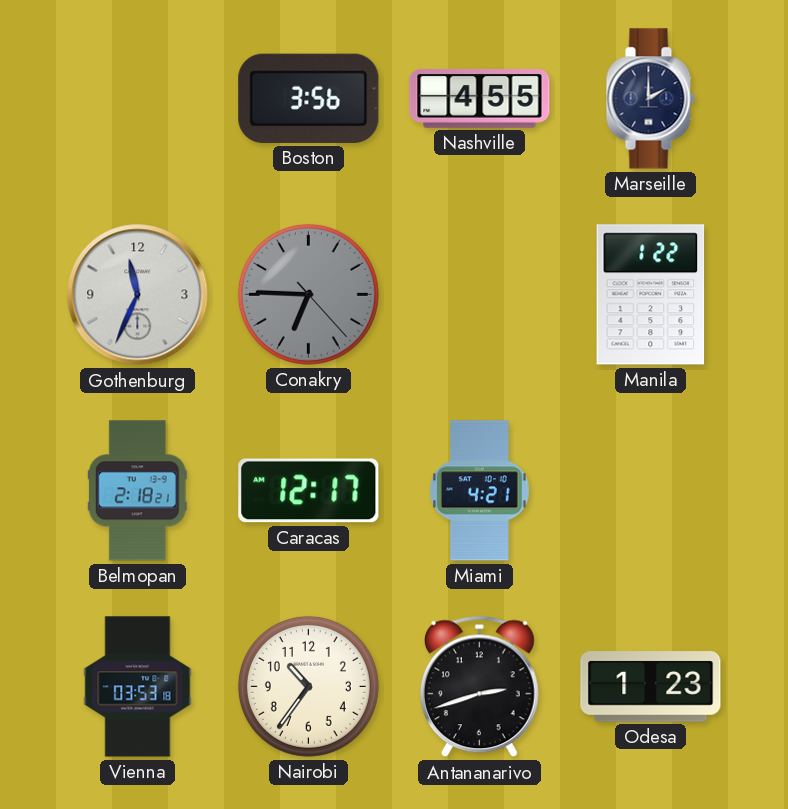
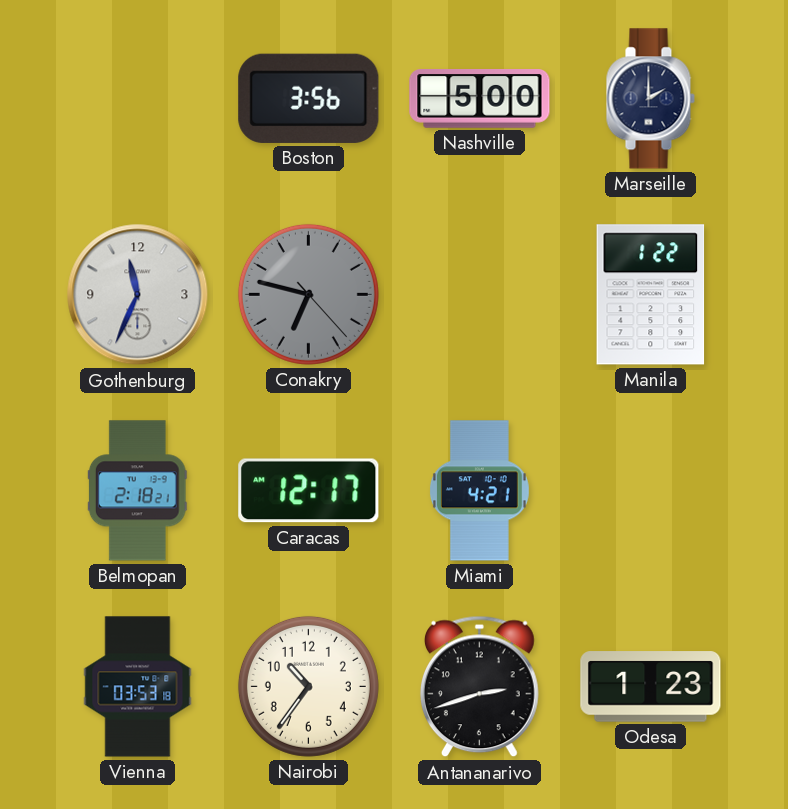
Nashville: 4:55 -> 5:00 (480, 99)
Conakry: 6:45 -> 6:47 (308, 294)
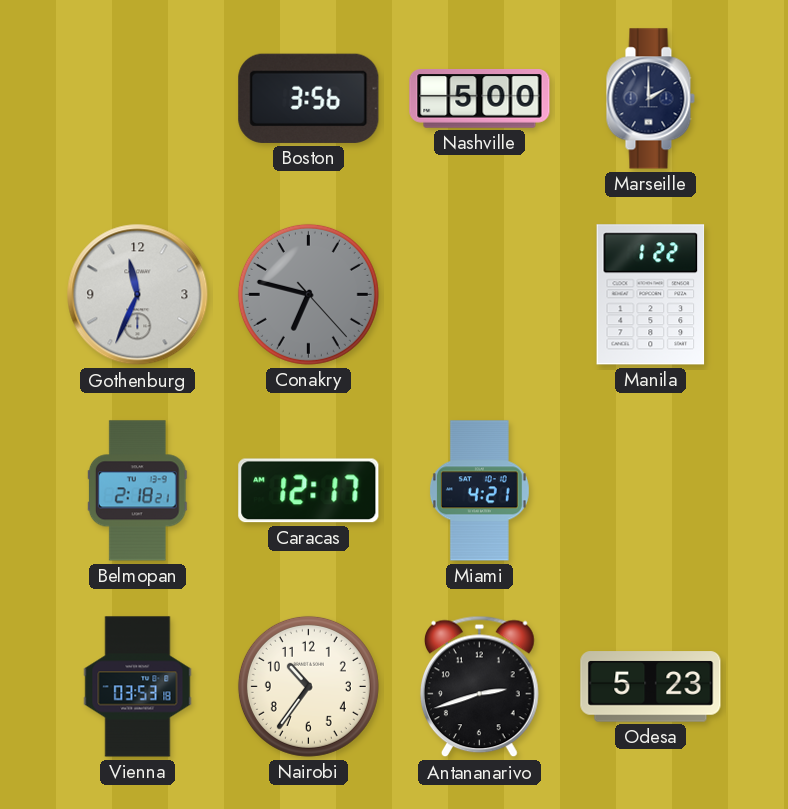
Odesa: 1:23 -> 5:23 (651, 687)
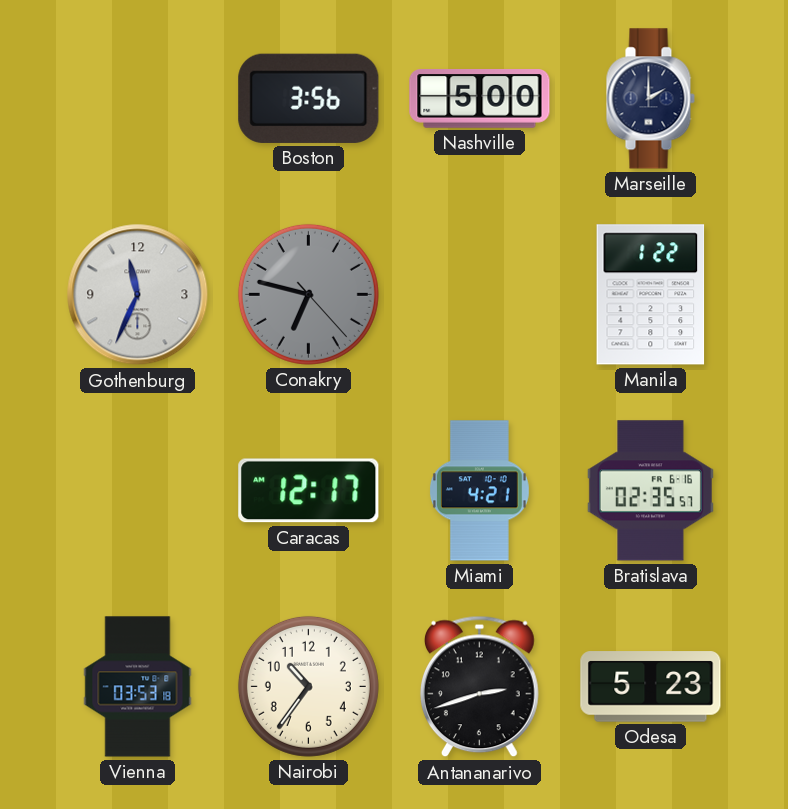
Belmopan: 2:18 -> none (137, 491)
Bratislava: none -> 02:35 (650, 491)
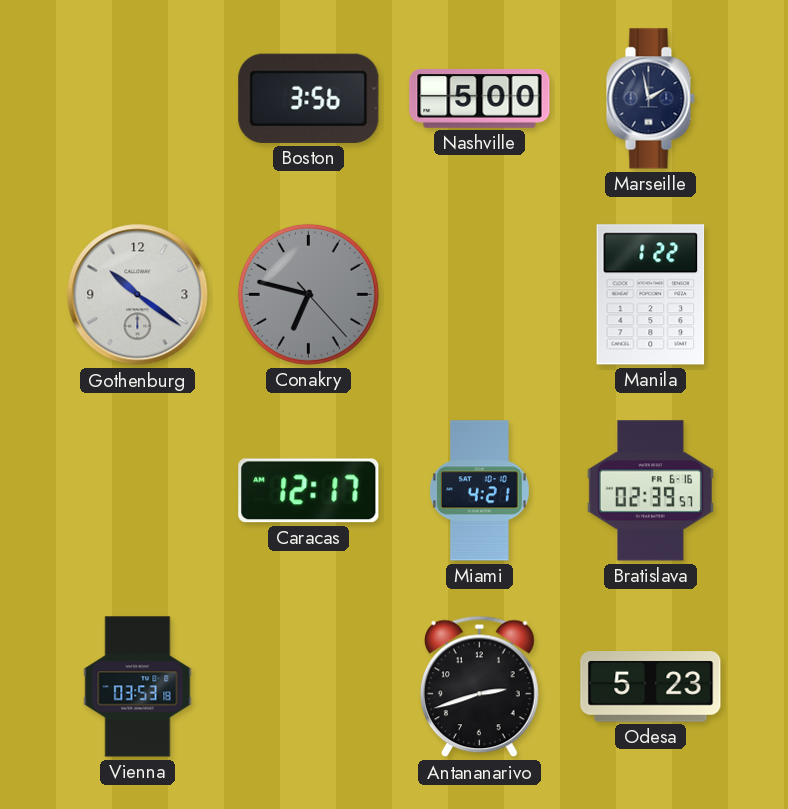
Marseille: 2:00 -> 1:58 (650, 99)
Gothenburg: 11:34 -> 10:21 (138, 295)
Bratislava: 02:35 -> 02:39 (650, 491)
Nairobi: 10:36 -> none (308, 686)
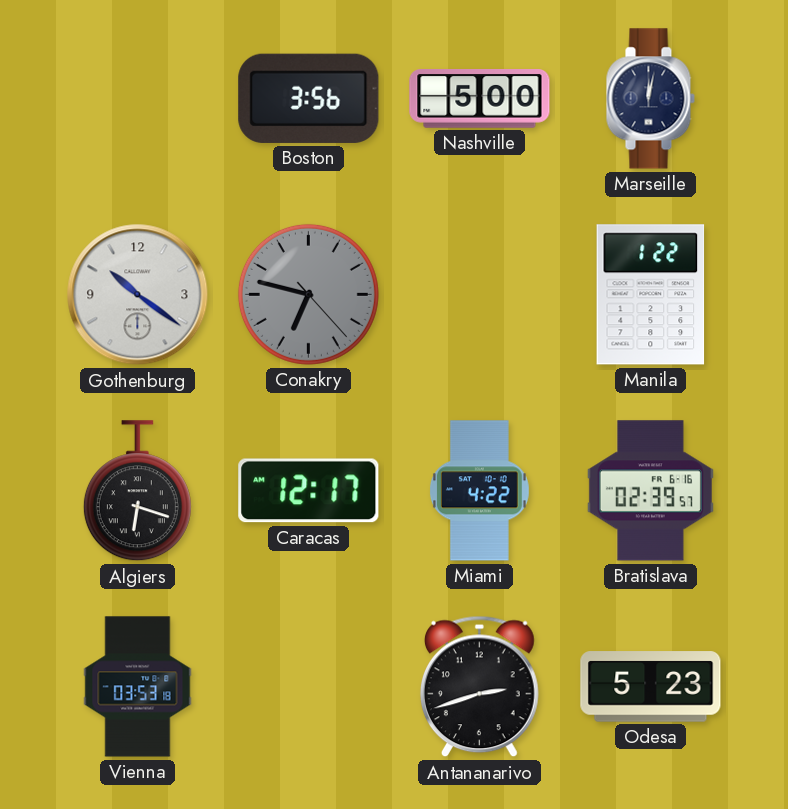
Marseille: 1:58 -> 12:02 (650, 99)
Algiers: none -> 6:18 (137, 491)
Miami: 4:21 -> 4:22 (479, 491)
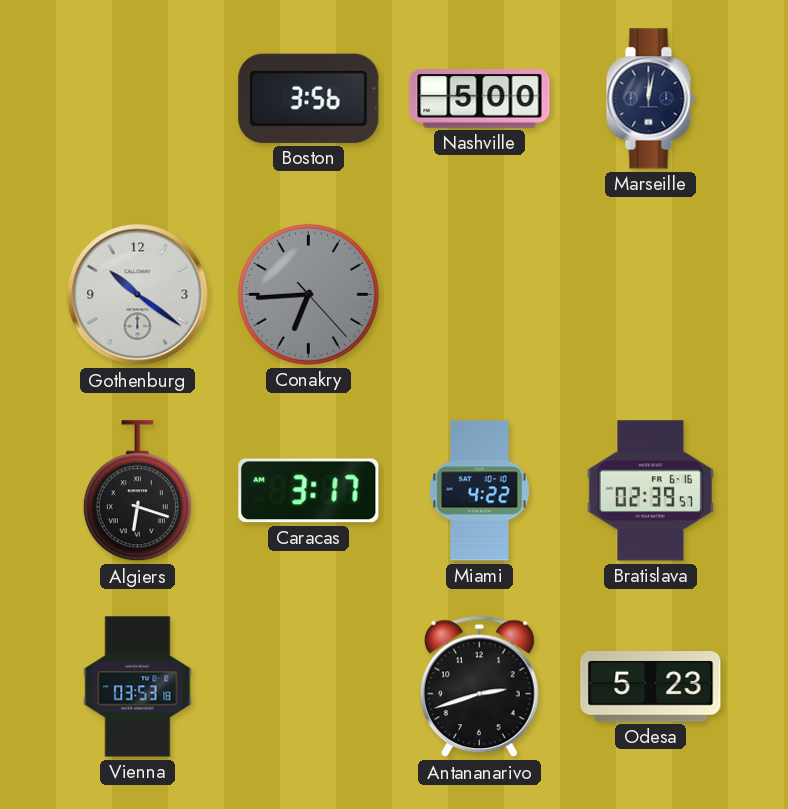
Conakry: 6:47 -> 6:44 (308, 294)
Manila: 1:22 -> none (651, 295)
Caracas: 12:17 -> 3:17 (309, 491)
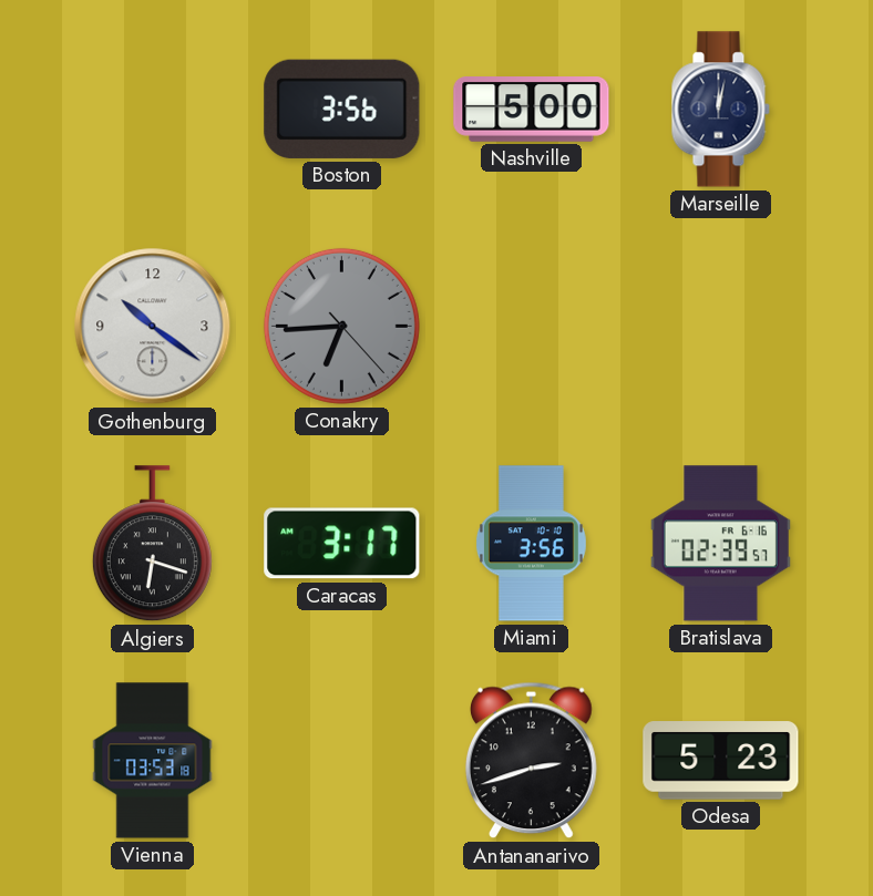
Miami: 4:22 -> 3:56 (531, 544)
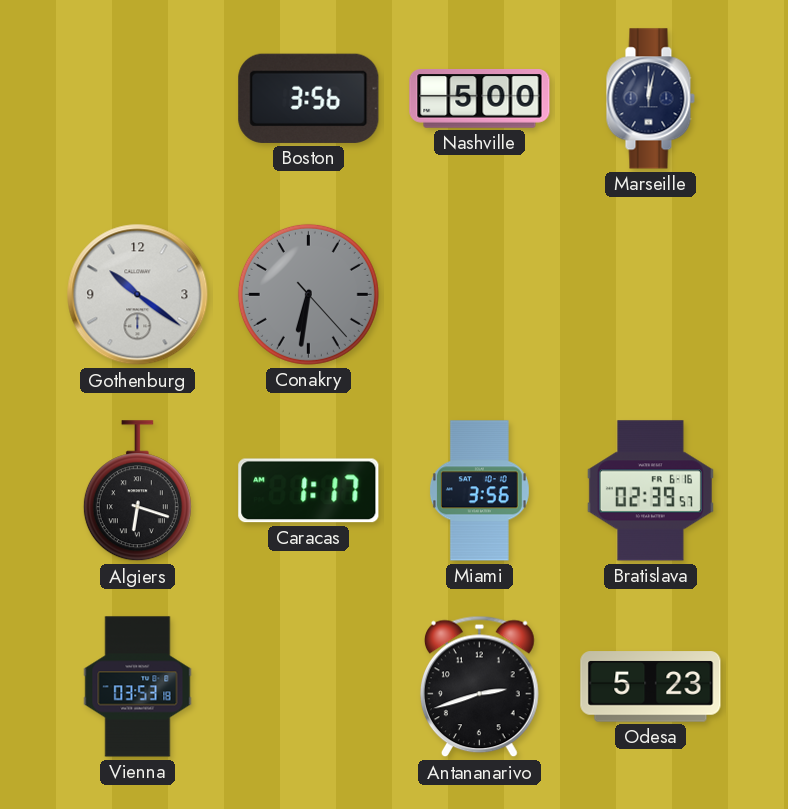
Conakry: 6:44 -> 6:31 (308, 294)
Caracas: 3:17 -> 1:17 (309, 491)
